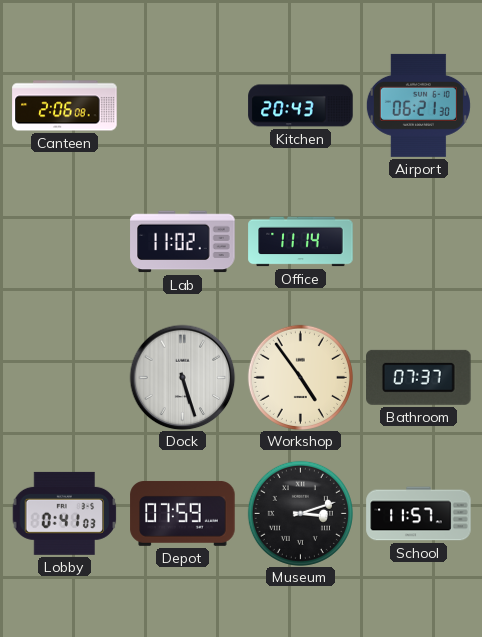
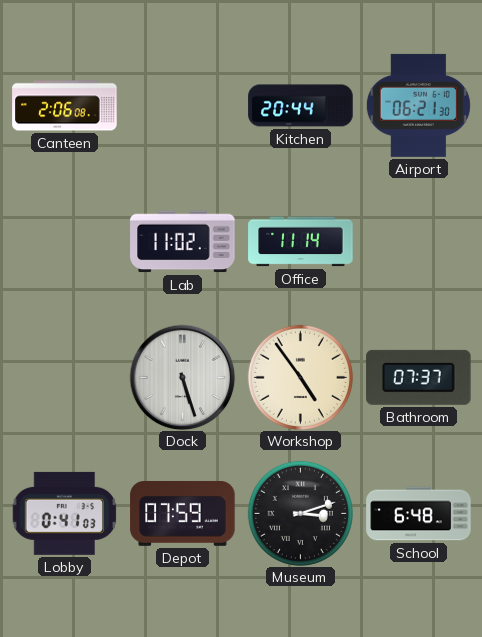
Kitchen: 20:43 -> 20:44 (301, 106)
School: 11:57 -> 6:48 (419, 514)
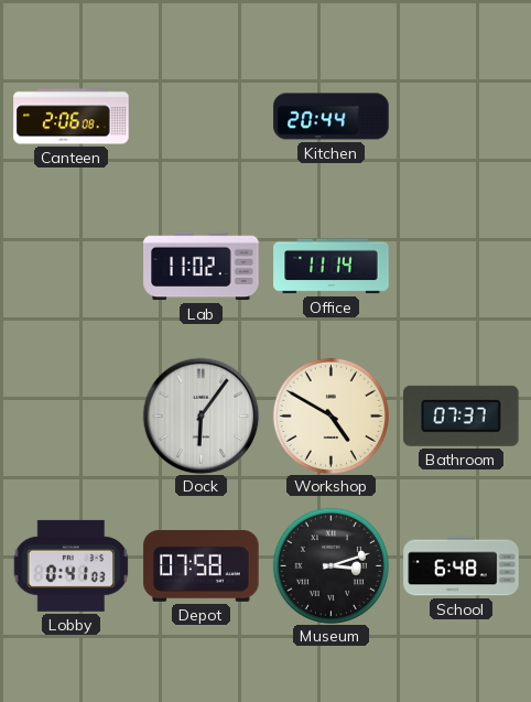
Airport: 06:21 -> none (418, 105)
Dock: 5:27 -> 6:06 (201, 415)
Workshop: 4:54 -> 4:50 (330, 415)
Depot: 07:59 -> 07:58 (202, 565)
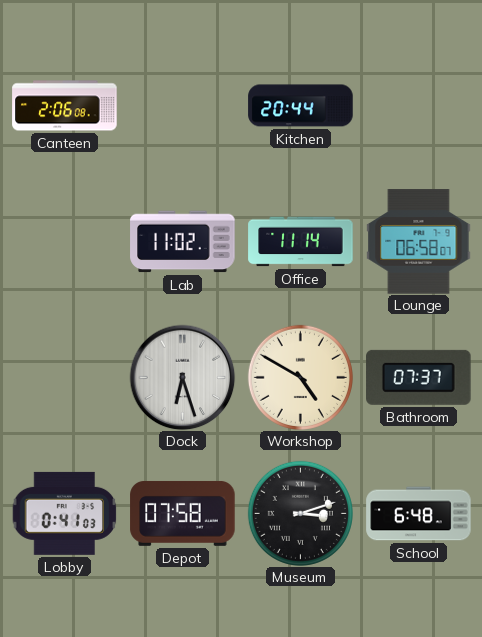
Lounge: none -> 06:58 (419, 242)
Dock: 6:06 -> 6:27 (182, 377)
